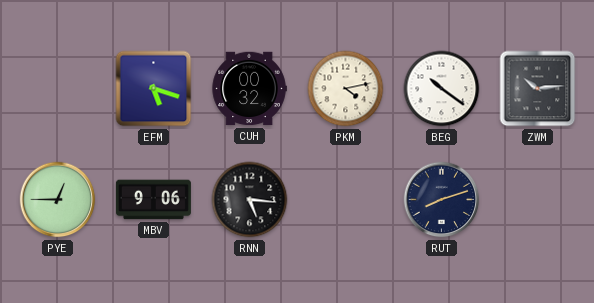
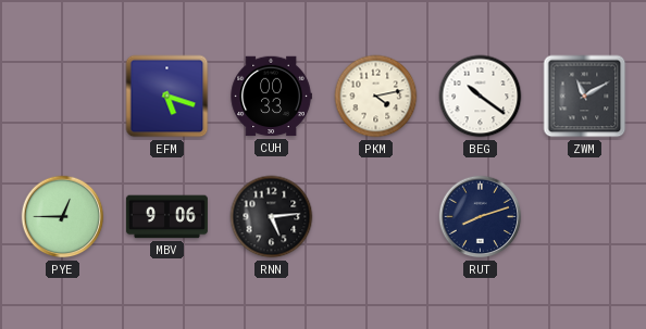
CUH: 00:32 -> 00:33 (271, 97)
ZWM: 10:14 -> 11:10 (585, 97)
RNN: 5:16 -> 5:14 (272, 217)
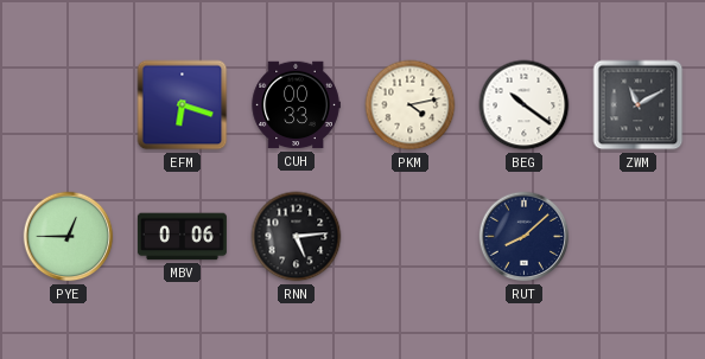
EFM: 5:18 -> 6:18 (183, 105)
MBV: 9:06 -> 0:06 (182, 237)
RUT: 8:12 -> 8:08 (525, 237)
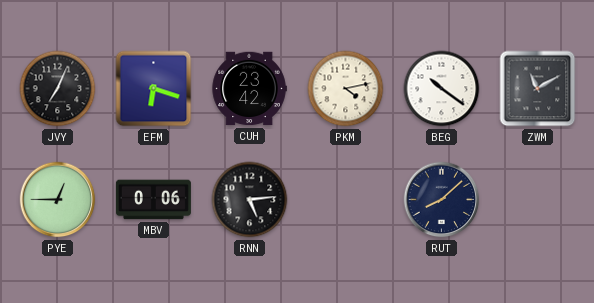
JVY: none -> 7:04 (58, 89)
CUH: 00:33 -> 23:42 (249, 89)
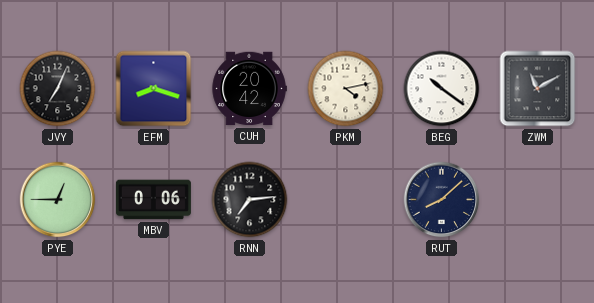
EFM: 6:18 -> 8:18 (154, 89)
CUH: 23:42 -> 20:42 (249, 89)
RNN: 5:14 -> 7:14 (250, 200)
